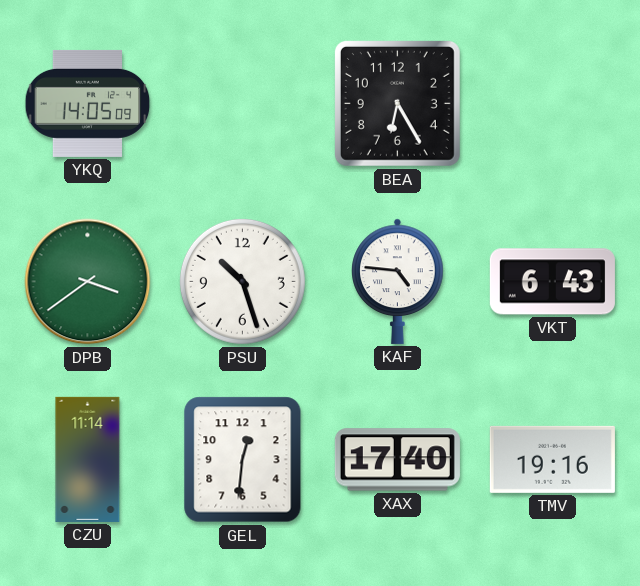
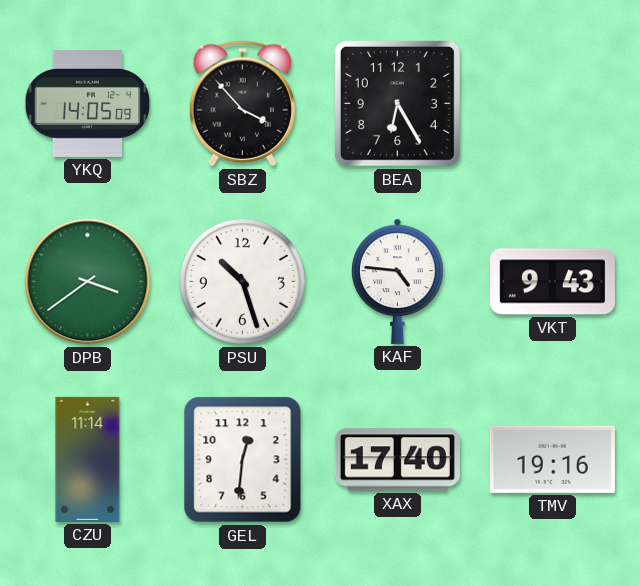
SBZ: none -> 3:53 (242, 104)
VKT: 6:43 -> 9:43 (552, 282)
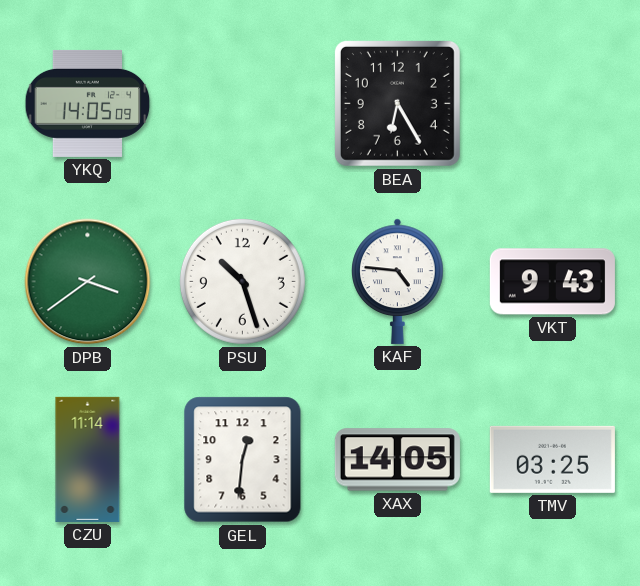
SBZ: 3:53 -> none (242, 104)
XAX: 17:40 -> 14:05 (397, 460)
TMV: 19:16 -> 03:25 (552, 459)
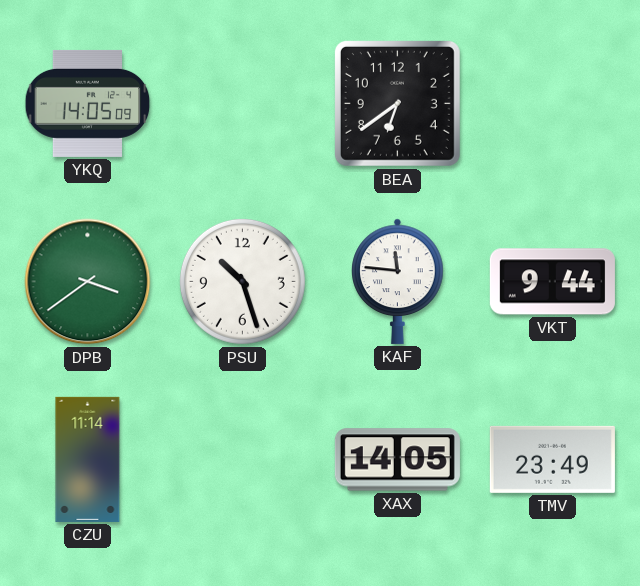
BEA: 6:25 -> 6:39 (397, 103)
KAF: 4:46 -> 11:46 (398, 281)
VKT: 9:43 -> 9:44 (552, 282)
GEL: 12:31 -> none (243, 460)
TMV: 03:25 -> 23:49 (552, 459)
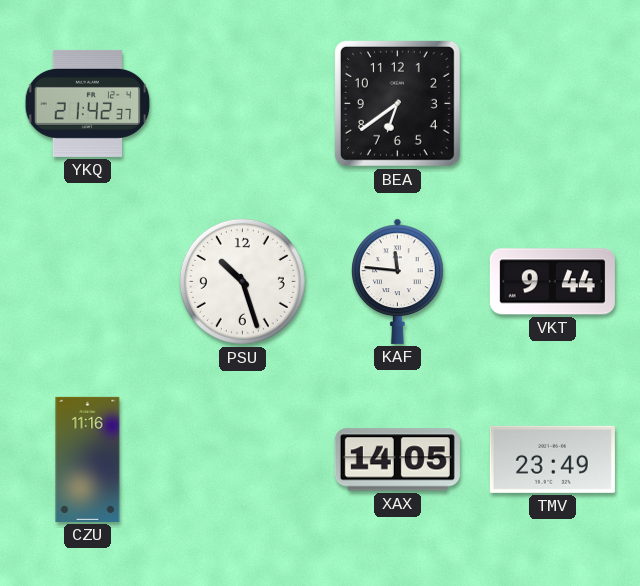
YKQ: 14:05 -> 21:42 (88, 103)
DPB: 3:39 -> none (88, 282)
CZU: 11:14 -> 11:16 (88, 459)
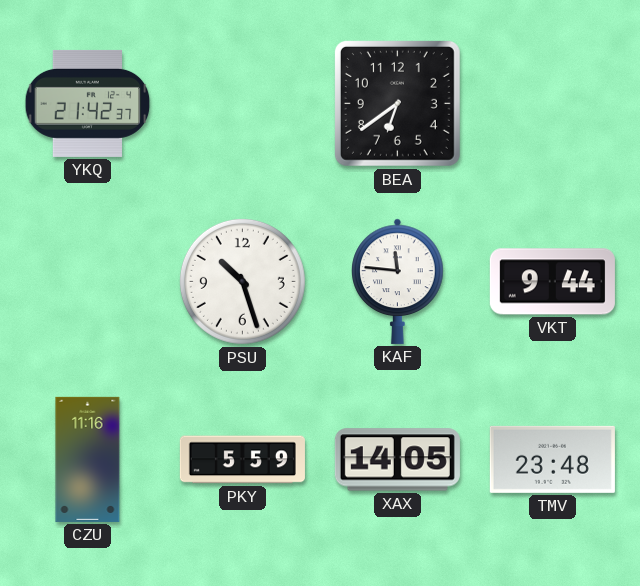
PKY: none -> 5:59 (242, 460)
TMV: 23:49 -> 23:48 (552, 459)
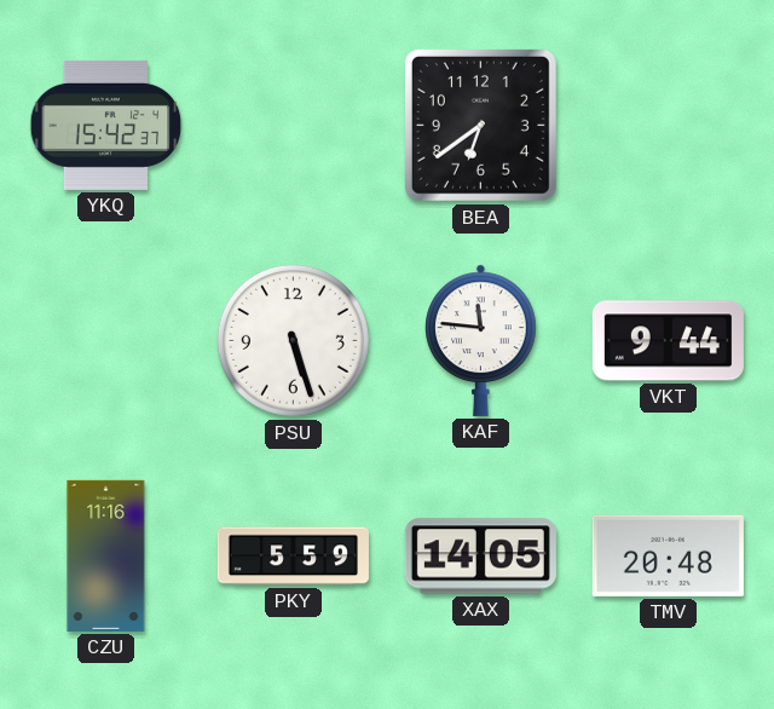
YKQ: 21:42 -> 15:42 (106, 125)
PSU: 10:27 -> 5:27 (293, 340)
TMV: 23:48 -> 20:48 (668, 555)
